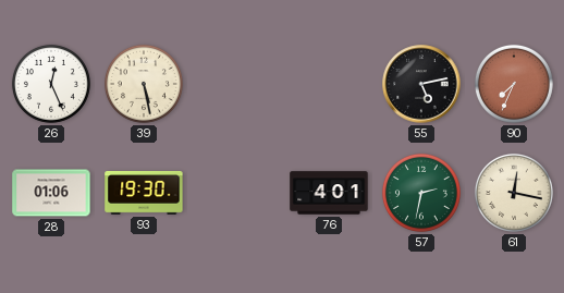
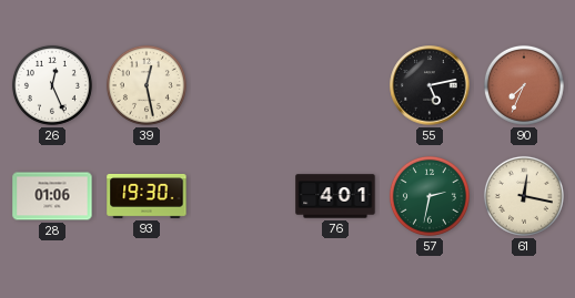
39: 5:28 -> 12:28 (147, 85)
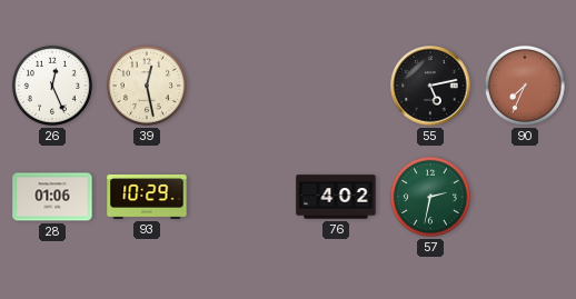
93: 19:30 -> 10:29 (147, 197)
76: 4:01 -> 4:02 (336, 197)
61: 12:17 -> none (524, 196)
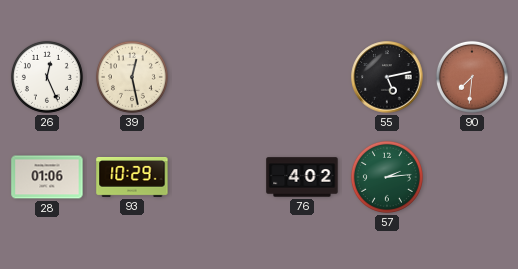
90: 7:34 -> 7:31 (472, 77)
57: 2:32 -> 2:14 (387, 177)
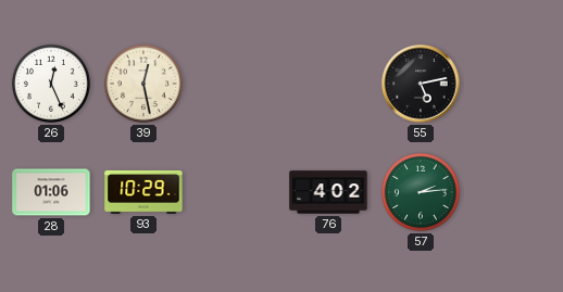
90: 7:31 -> none (472, 77)
